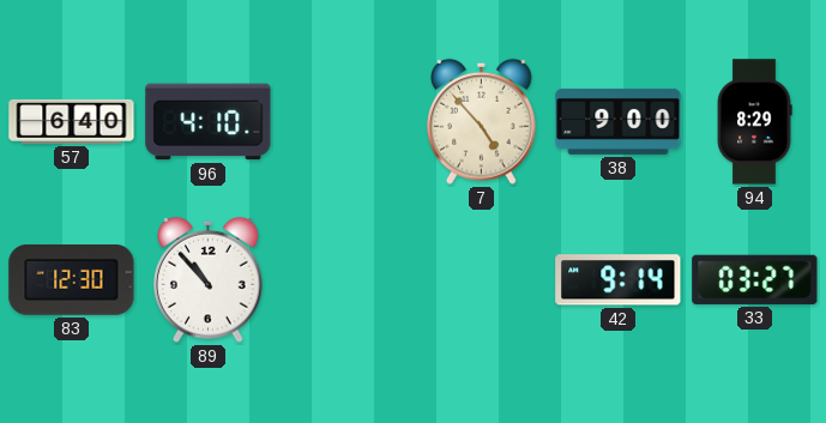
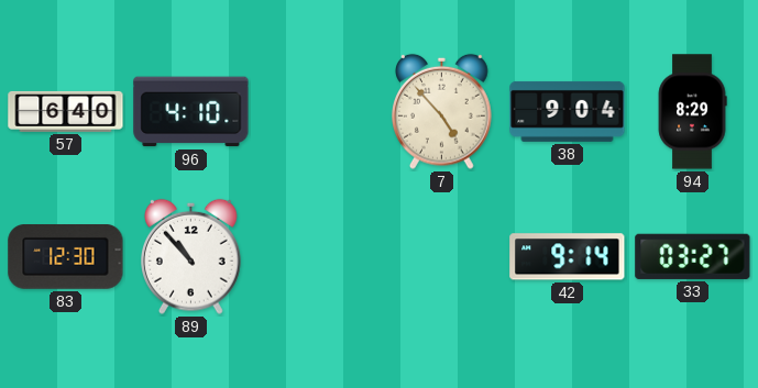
38: 9:00 -> 9:04 (568, 111)
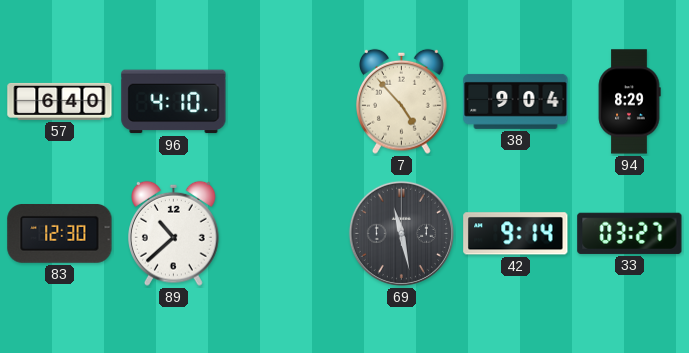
89: 10:53 -> 10:38 (174, 233)
69: none -> 11:28 (401, 233)
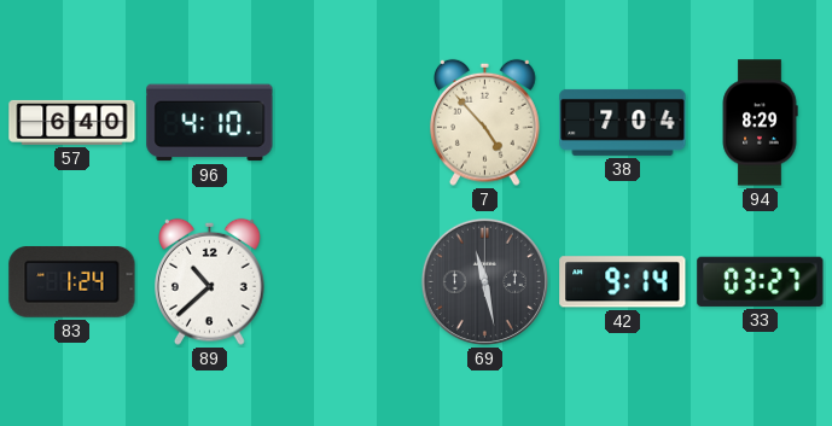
38: 9:04 -> 7:04 (623, 122)
83: 12:30 -> 1:24 (72, 282)
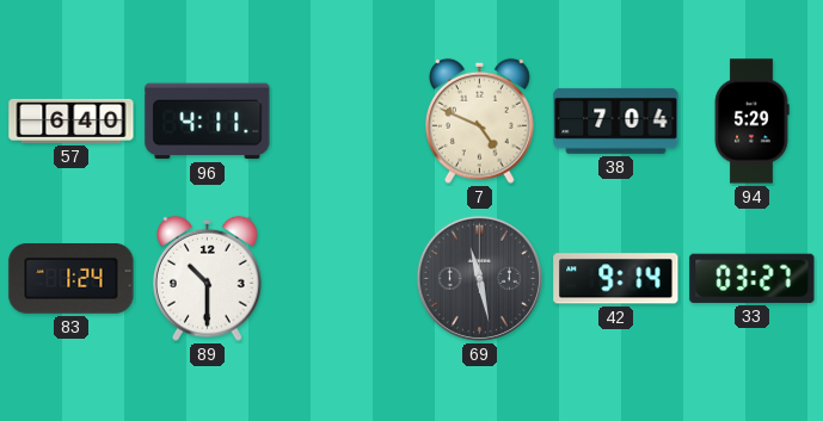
96: 4:10 -> 4:11 (208, 122)
7: 4:53 -> 4:49 (480, 120)
94: 8:29 -> 5:29 (751, 122)
89: 10:38 -> 10:30 (208, 278)
